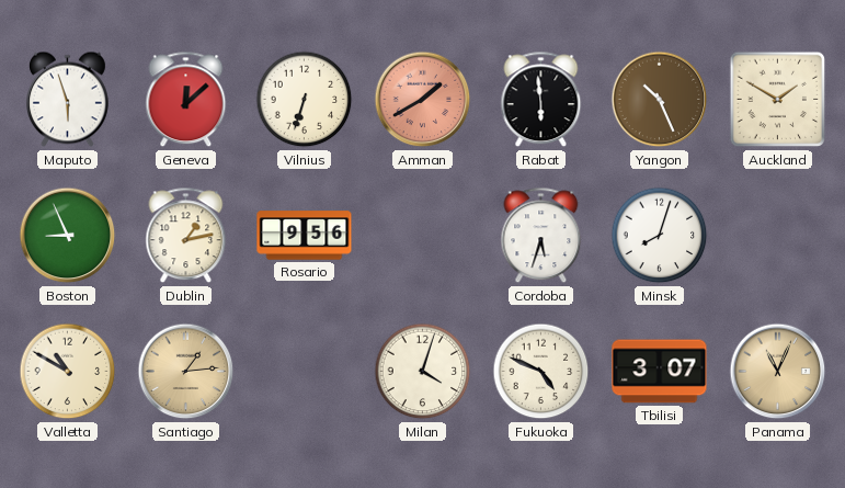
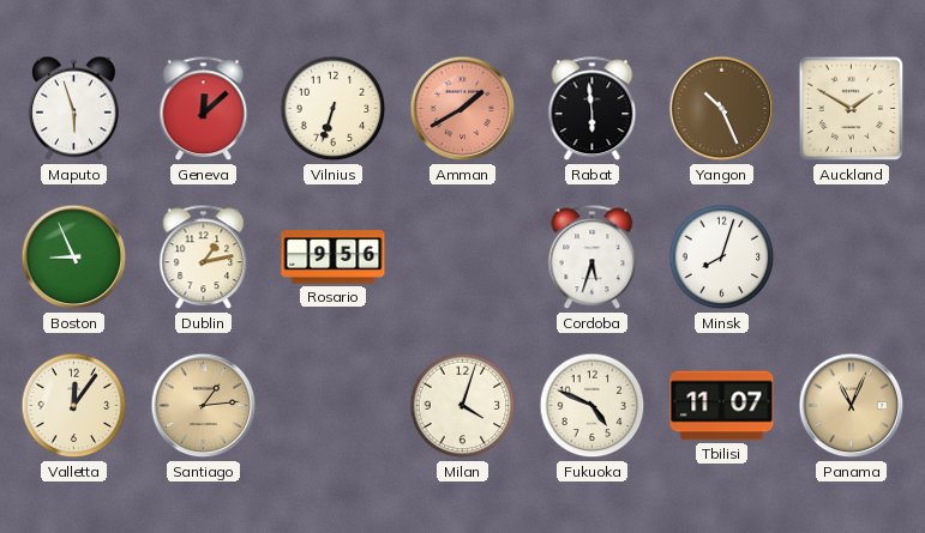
Valletta: 10:50 -> 12:06 (74, 406)
Tbilisi: 3:07 -> 11:07 (722, 406)
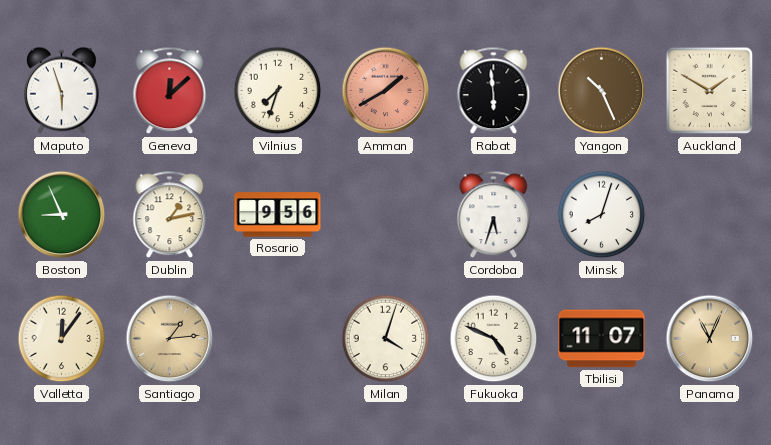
Vilnius: 6:33 -> 7:33 (278, 91)
